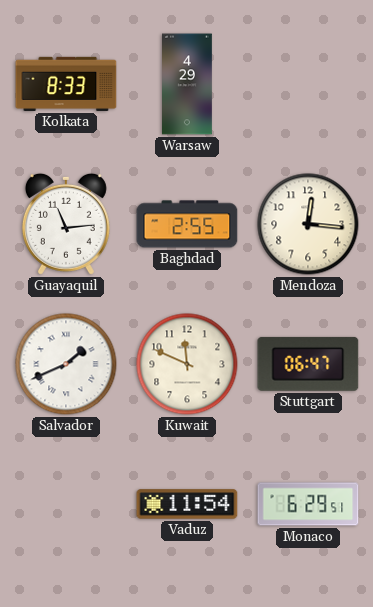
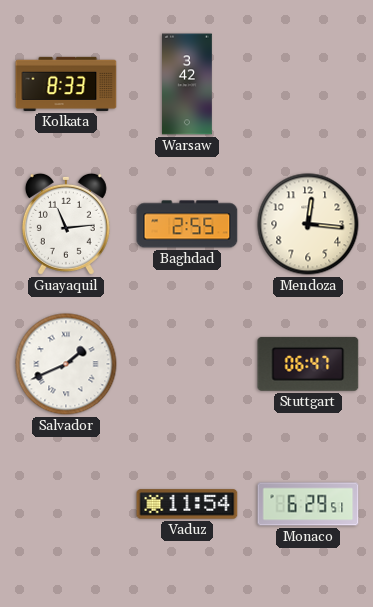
Warsaw: 4:29 -> 3:42 (188, 84)
Kuwait: 11:49 -> none (187, 364)
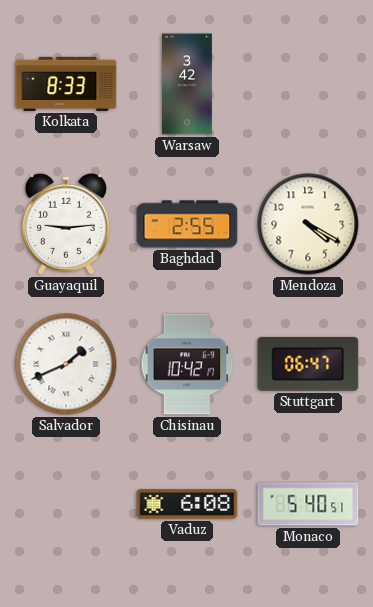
Guayaquil: 11:14 -> 9:14 (66, 224)
Mendoza: 12:16 -> 4:20 (308, 224)
Chisinau: none -> 10:42 (187, 364)
Vaduz: 11:54 -> 6:08 (187, 504)
Monaco: 6:29 -> 5:40 (308, 504)
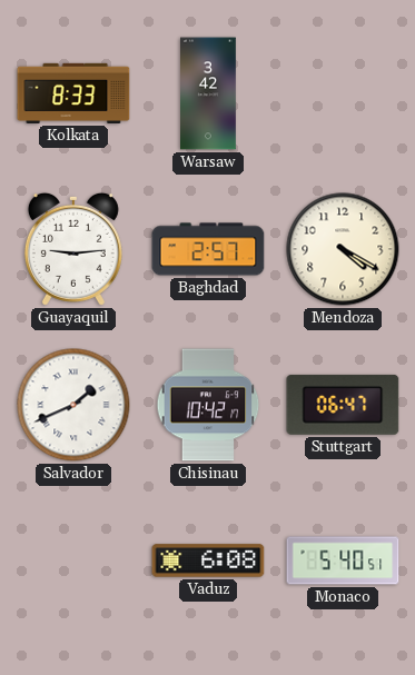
Baghdad: 2:55 -> 2:57 (208, 249)
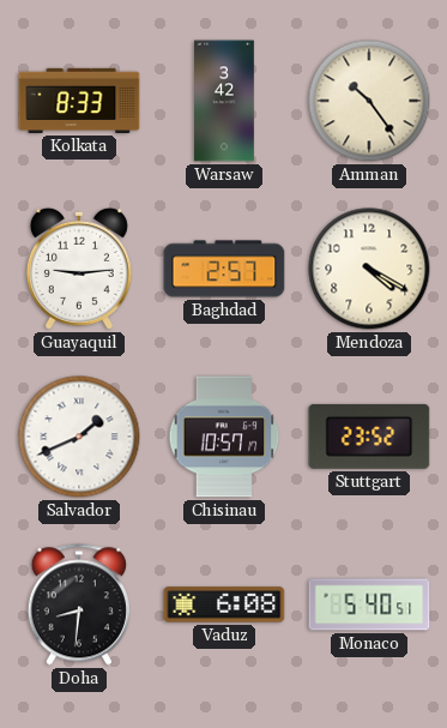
Amman: none -> 10:24 (369, 101)
Chisinau: 10:42 -> 10:57 (224, 437)
Stuttgart: 06:47 -> 23:52 (369, 437)
Doha: none -> 8:31 (79, 604)
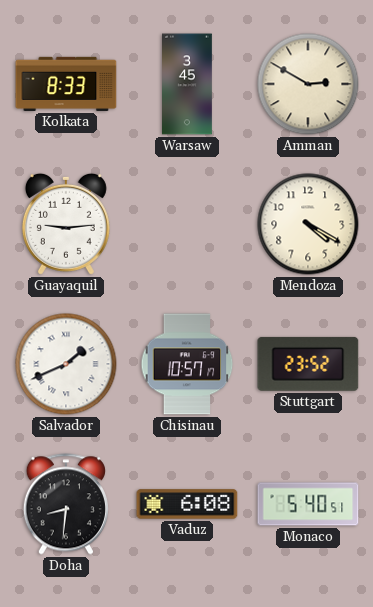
Warsaw: 3:42 -> 3:45 (188, 84)
Amman: 10:24 -> 2:50 (308, 84)
Baghdad: 2:57 -> none (224, 269)
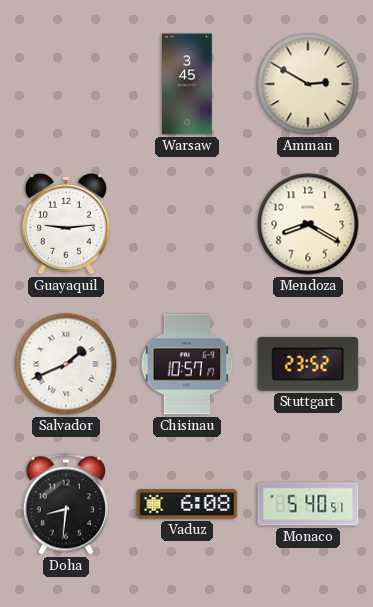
Kolkata: 8:33 -> none (66, 84)
Mendoza: 4:20 -> 8:20 (308, 224)
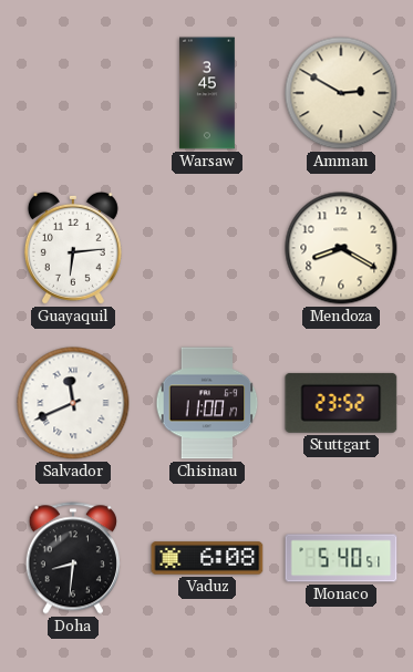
Guayaquil: 9:14 -> 6:14 (73, 248)
Salvador: 1:41 -> 11:41 (73, 403)
Chisinau: 10:57 -> 11:00 (207, 403)
